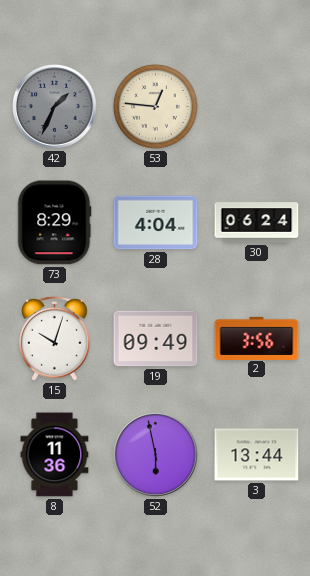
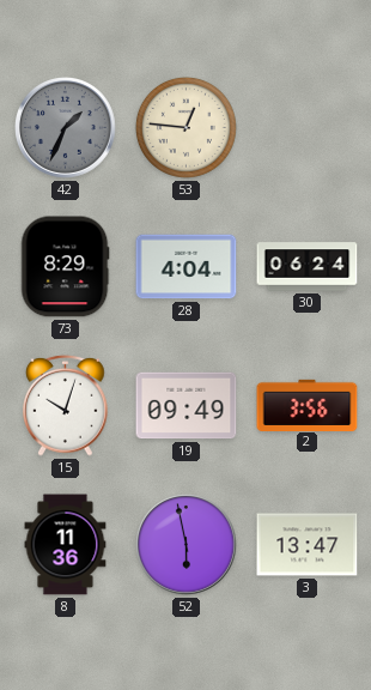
3: 13:44 -> 13:47 (308, 545)
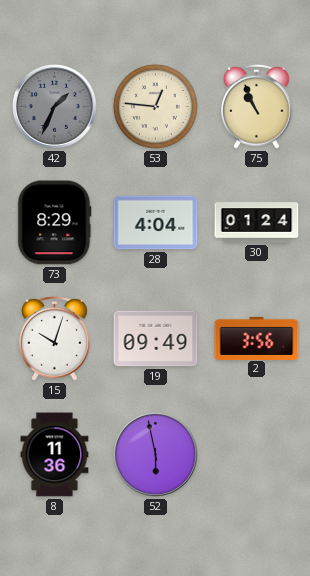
75: none -> 10:56 (257, 106)
30: 06:24 -> 01:24 (257, 223)
3: 13:47 -> none (308, 545)
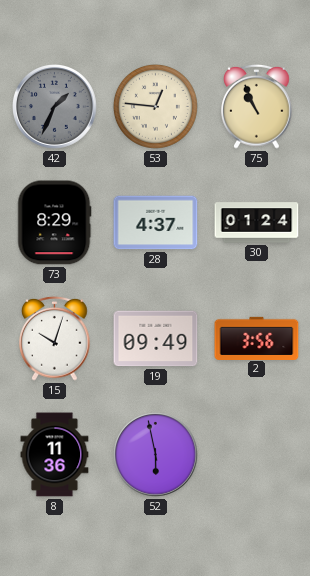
28: 4:04 -> 4:37 (156, 223)
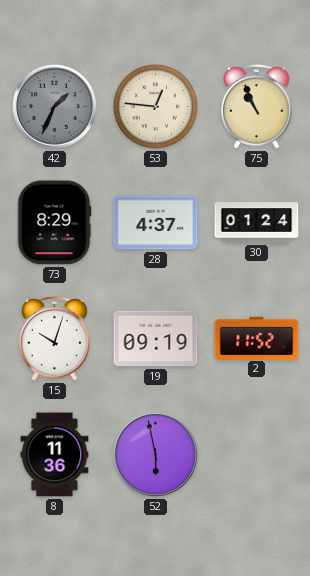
19: 09:49 -> 09:19 (156, 339)
2: 3:56 -> 11:52 (257, 338)
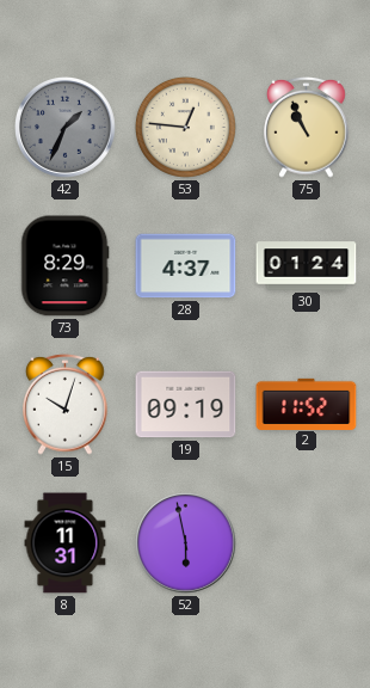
8: 11:36 -> 11:31 (66, 543)
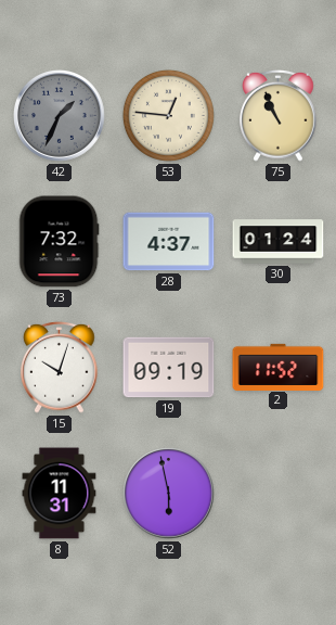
73: 8:29 -> 7:32 (59, 242)
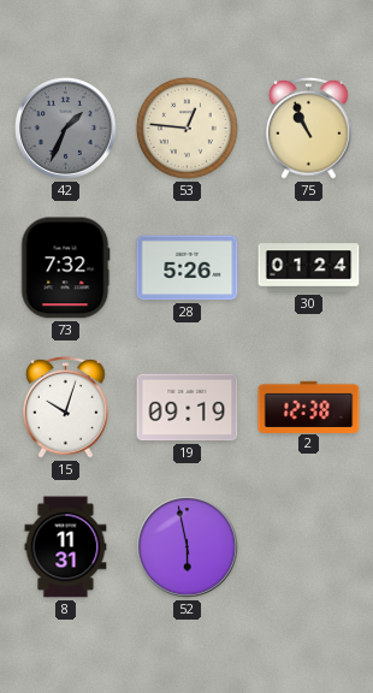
28: 4:37 -> 5:26 (188, 268)
2: 11:52 -> 12:38 (309, 407)
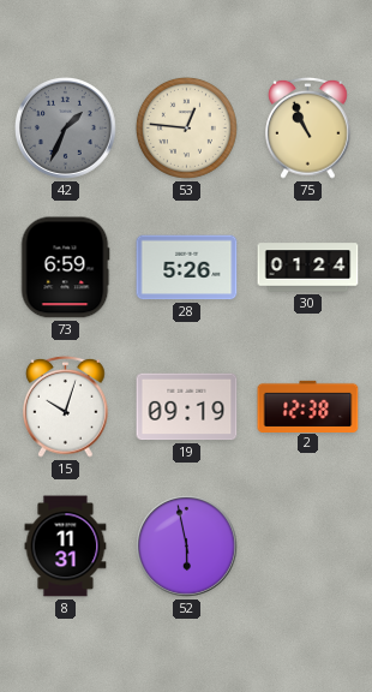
73: 7:32 -> 6:59 (65, 268)
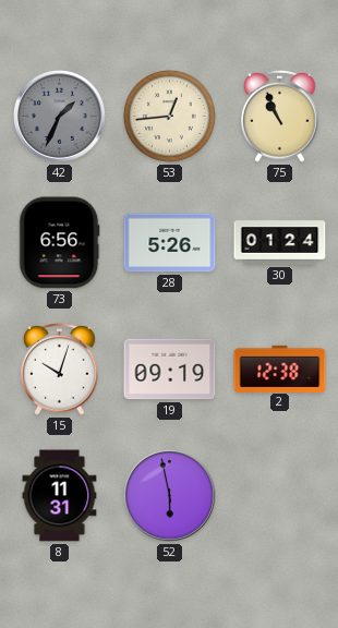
53: 12:46 -> 12:44 (169, 116)
73: 6:59 -> 6:56 (59, 243)
